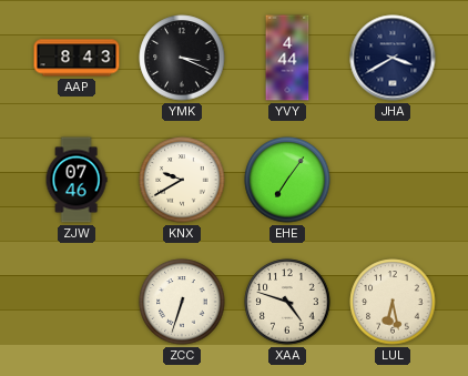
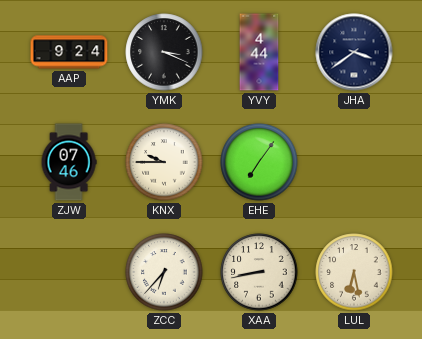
AAP: 8:43 -> 9:24 (69, 52)
JHA: 3:40 -> 3:39 (354, 52)
KNX: 9:40 -> 9:45 (164, 162)
ZCC: 6:33 -> 6:37 (164, 272)
XAA: 4:48 -> 8:43 (259, 272)
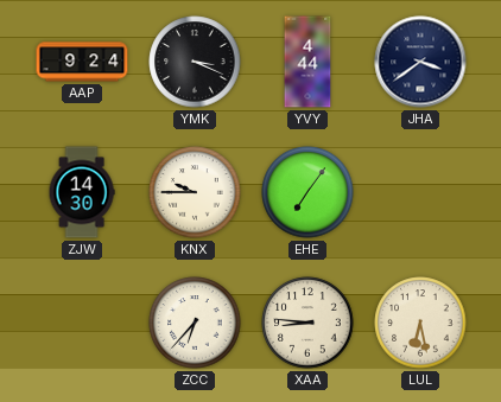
ZJW: 07:46 -> 14:30 (82, 192)
XAA: 8:43 -> 8:46 (307, 323)
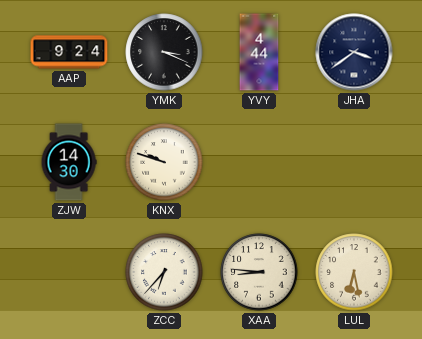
KNX: 9:45 -> 9:48 (164, 162)
EHE: 7:06 -> none (307, 192)
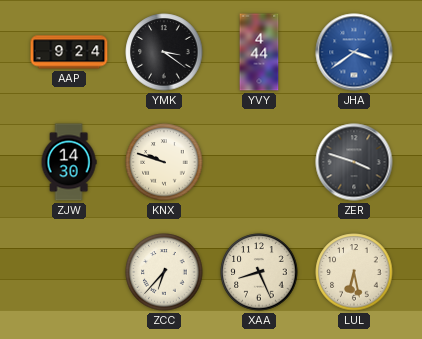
YMK: 3:19 -> 3:21 (164, 52)
JHA dial: navy -> blue (354, 52)
ZER: none -> 3:48 (354, 162)
XAA: 8:46 -> 8:26 (259, 272)
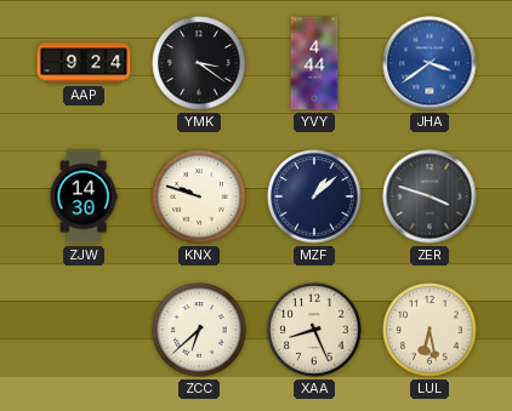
MZF: none -> 1:08 (314, 196)
ZCC: 6:37 -> 6:38 (199, 330)
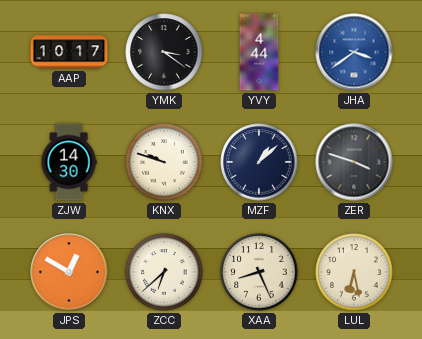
AAP: 9:24 -> 10:17 (69, 52)
JPS: none -> 12:50 (69, 272)
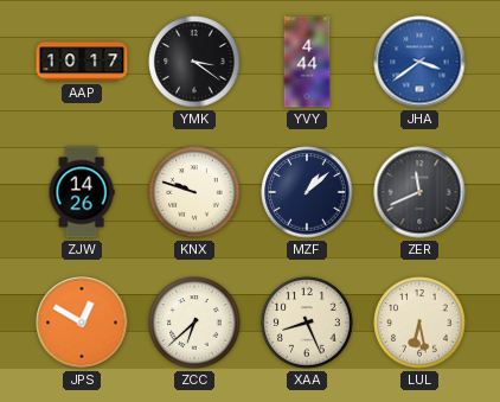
ZJW: 14:30 -> 14:26 (82, 192)
ZER: 3:48 -> 11:41 (419, 192)
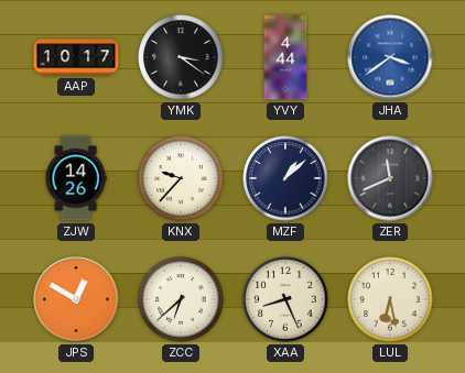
KNX: 9:48 -> 9:37 (181, 178)
